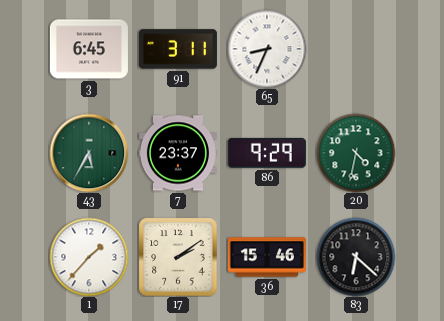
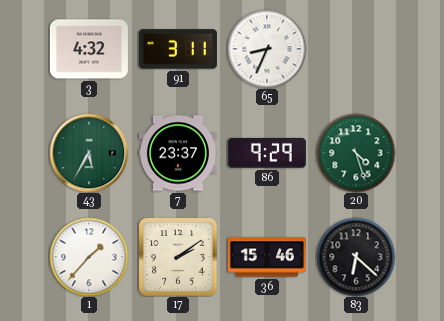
3: 6:45 -> 4:32 (89, 49)
20: 4:32 -> 4:27 (356, 153)
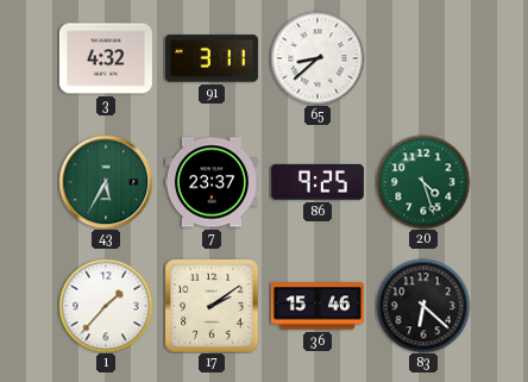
65: 8:34 -> 8:38 (318, 58)
86: 9:29 -> 9:25 (318, 182)
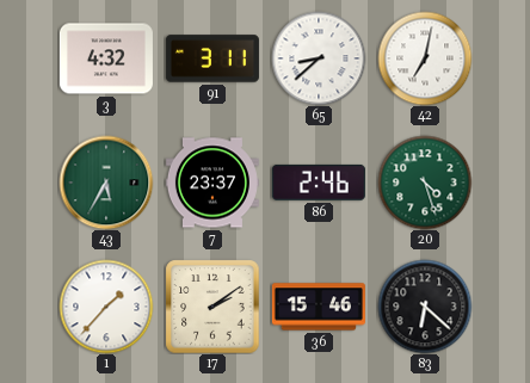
42: none -> 7:02 (425, 58)
86: 9:25 -> 2:46 (319, 183)
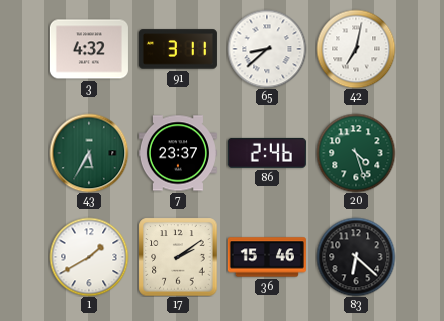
1: 1:37 -> 1:40 (89, 257)
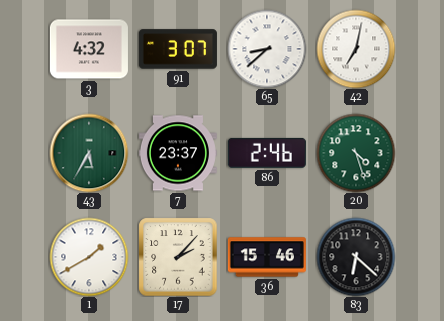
91: 3:11 -> 3:07 (178, 49)
17: 2:09 -> 2:07 (178, 257)
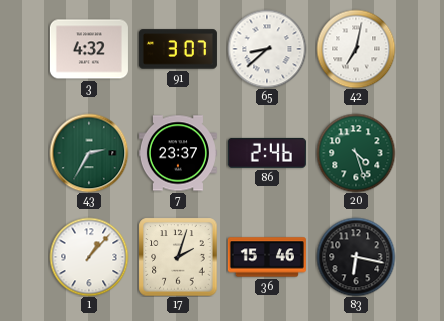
43: 5:35 -> 2:35 (89, 153)
1: 1:40 -> 1:07 (89, 257)
17: 2:07 -> 2:03 (178, 257)
83: 6:22 -> 6:17 (356, 257)
